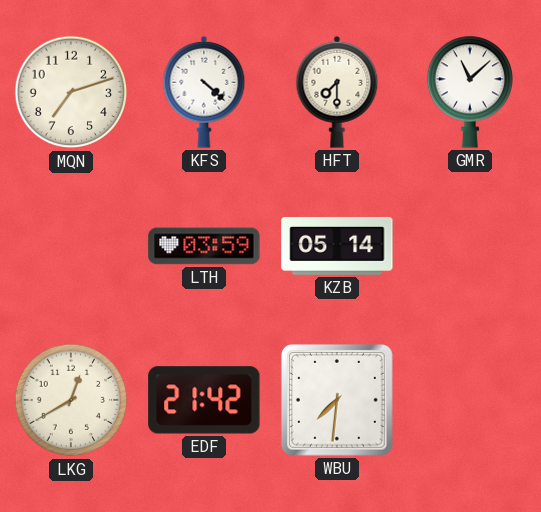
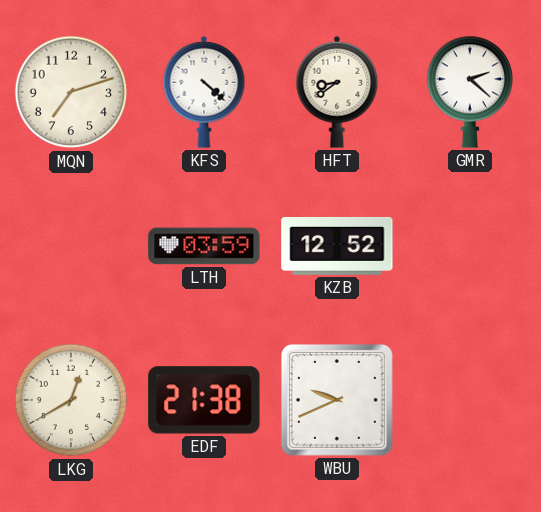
HFT: 7:30 -> 8:39 (337, 92)
GMR: 11:08 -> 2:22 (469, 92)
KZB: 05:14 -> 12:52 (337, 246)
EDF: 21:42 -> 21:38 (204, 400)
WBU: 7:31 -> 9:41 (337, 400)
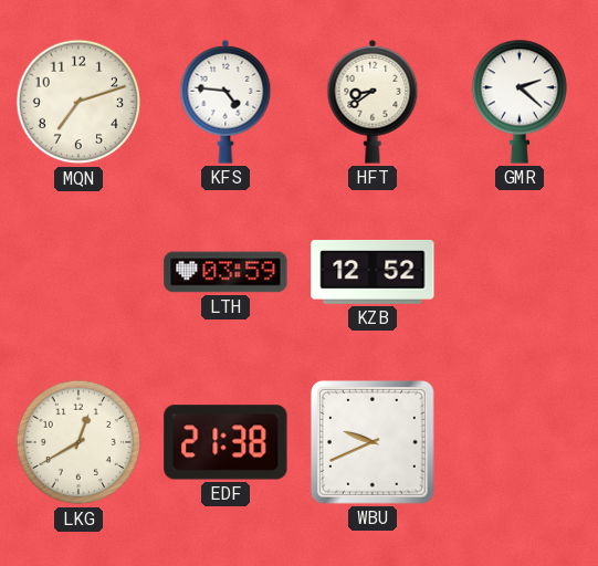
KFS: 4:22 -> 4:46 (225, 102)
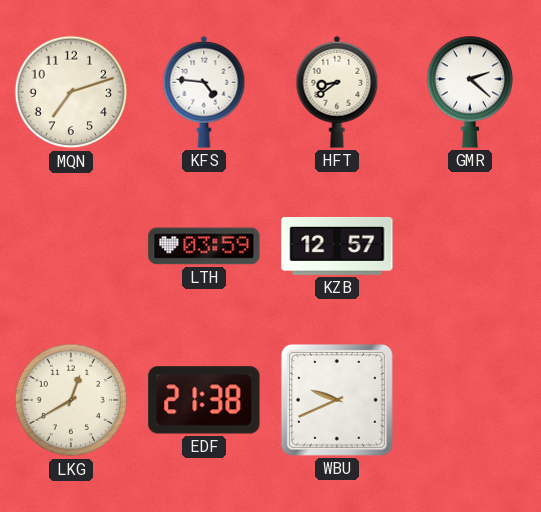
KZB: 12:52 -> 12:57 (337, 246)
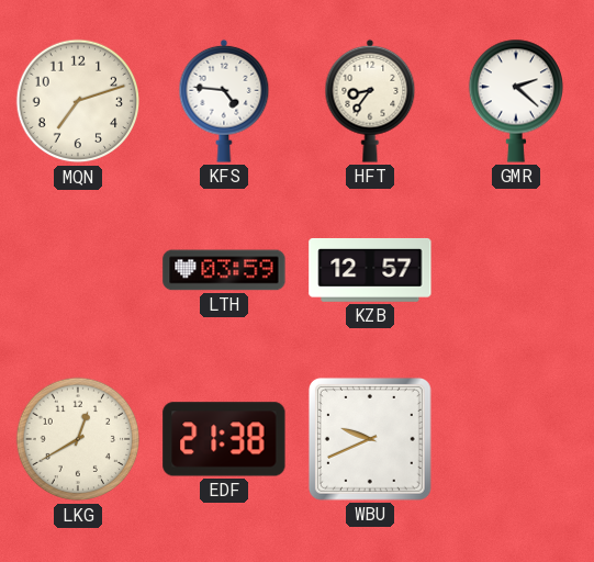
HFT: 8:39 -> 8:36 (370, 101)
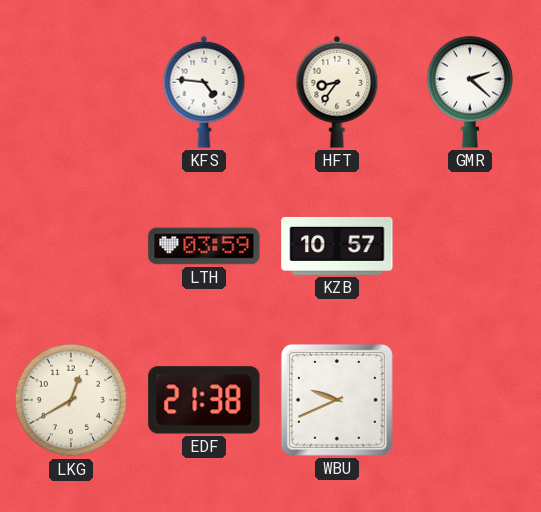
MQN: 7:12 -> none (78, 101)
KZB: 12:57 -> 10:57 (337, 246)
